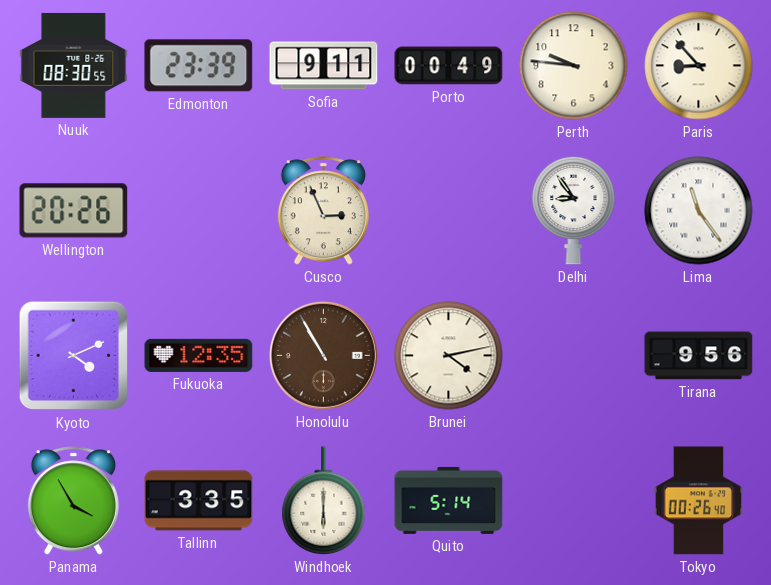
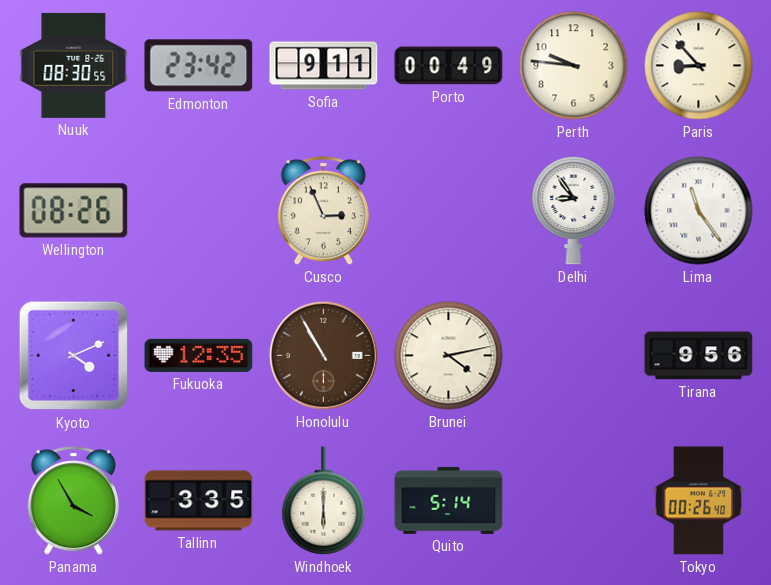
Edmonton: 23:39 -> 23:42 (199, 66)
Wellington: 20:26 -> 08:26 (74, 211)
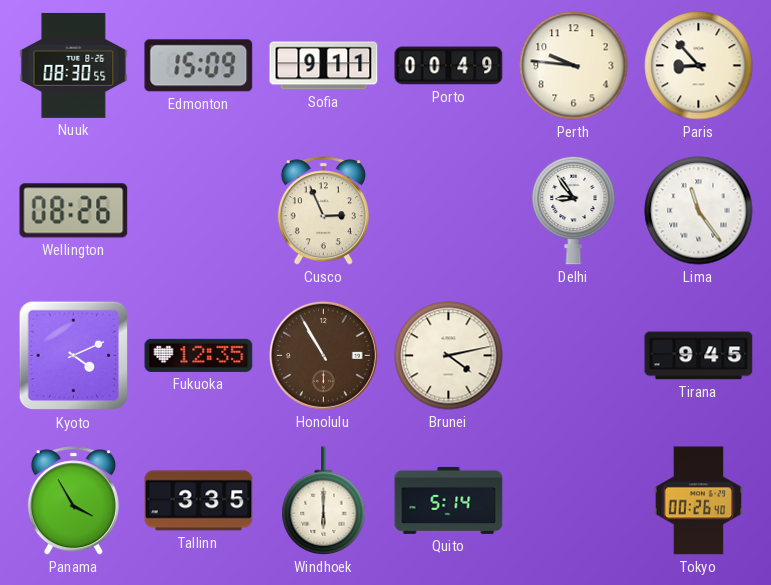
Edmonton: 23:42 -> 15:09 (199, 66)
Tirana: 9:56 -> 9:45 (699, 356)
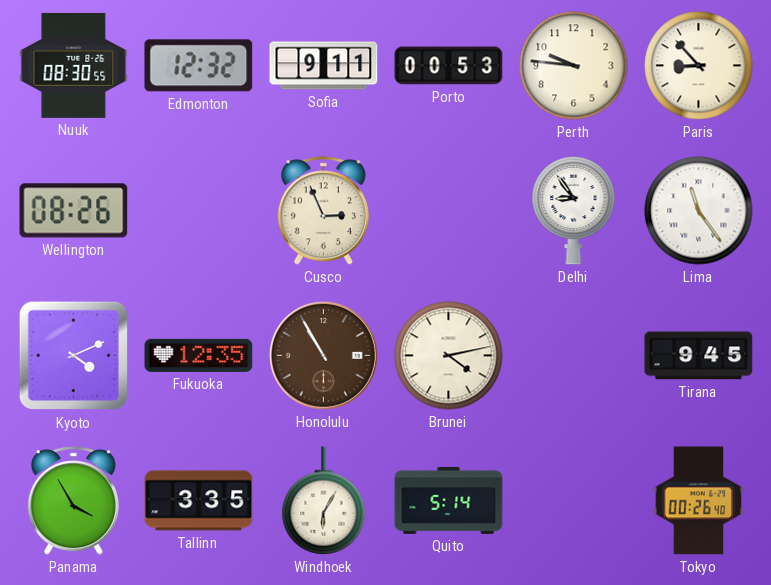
Edmonton: 15:09 -> 12:32 (199, 66)
Porto: 00:49 -> 00:53 (449, 66)
Windhoek: 6:00 -> 6:05 (324, 501)
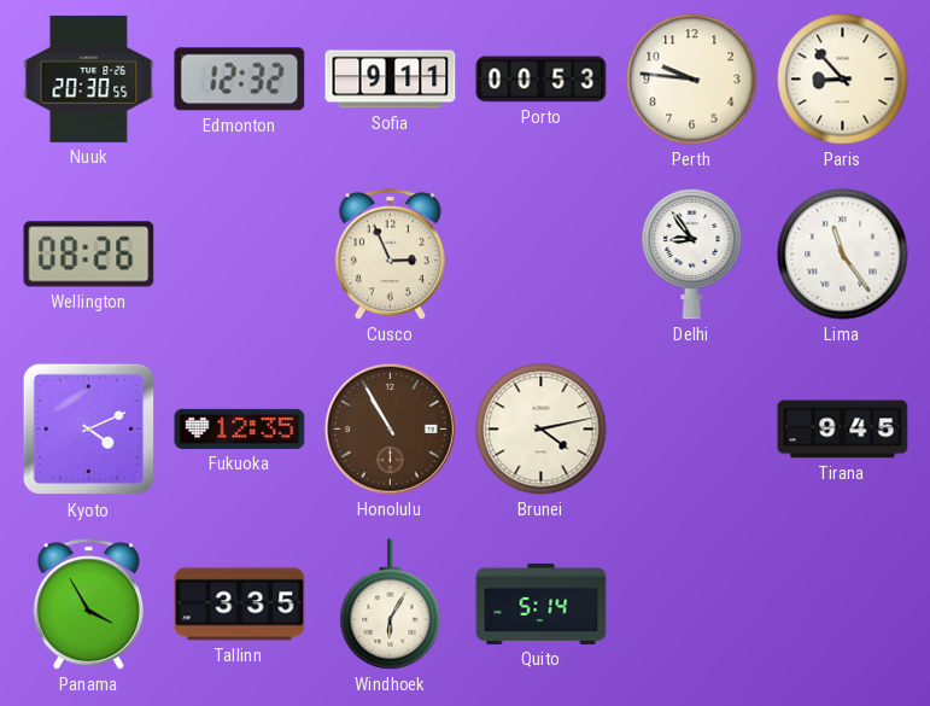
Nuuk: 08:30 -> 20:30 (89, 78)
Tokyo: 00:26 -> none (699, 501)
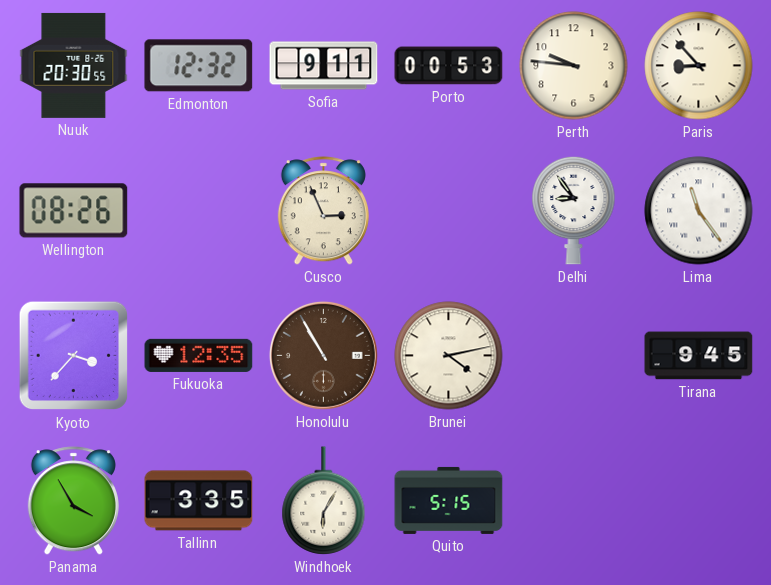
Kyoto: 4:11 -> 3:37 (74, 356)
Quito: 5:14 -> 5:15 (449, 500)
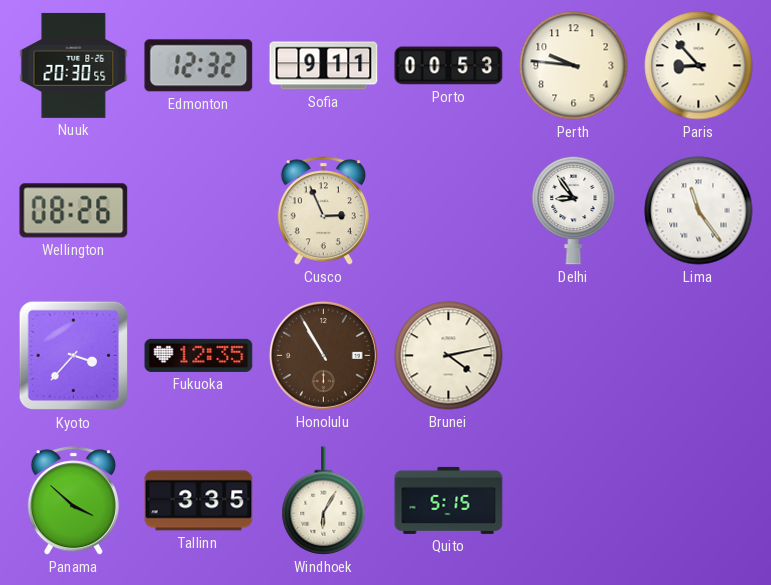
Tirana: 9:45 -> none (699, 356)
Panama: 3:55 -> 3:52 (73, 501)
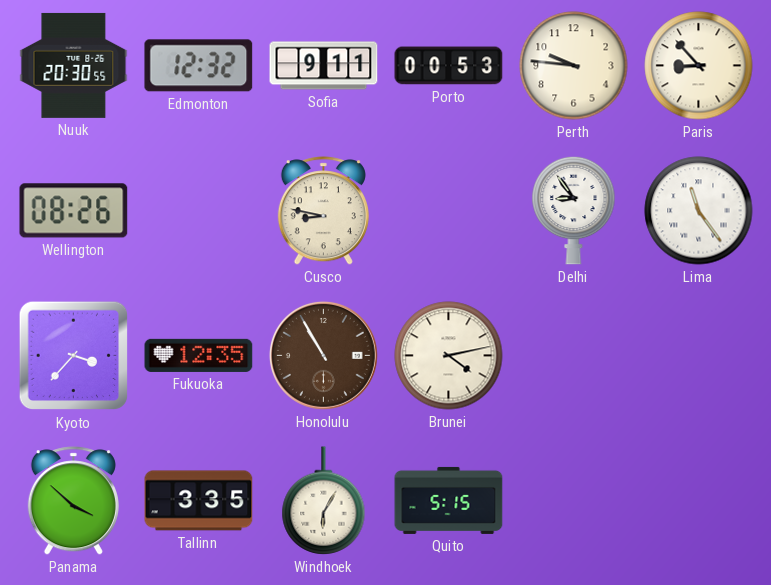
Cusco: 2:56 -> 8:47 (323, 211)
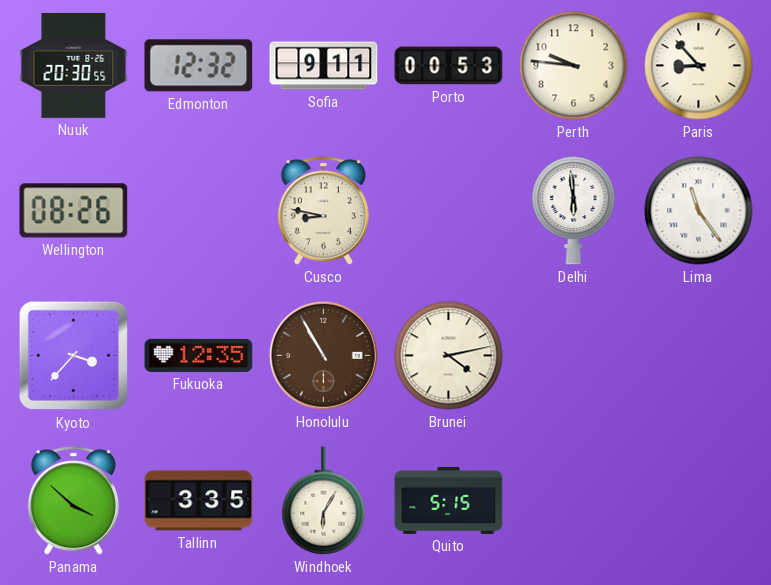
Delhi: 8:54 -> 5:59 (574, 210)
